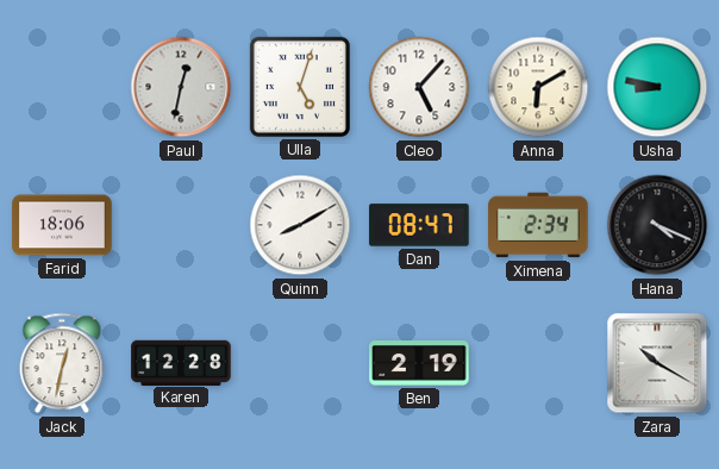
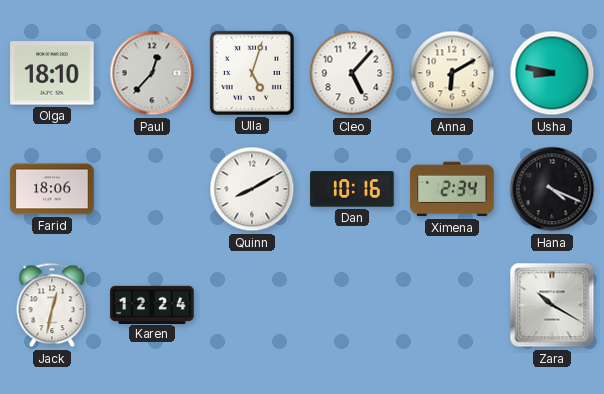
Olga: none -> 18:10 (52, 73)
Paul: 12:32 -> 12:37 (152, 73)
Dan: 08:47 -> 10:16 (352, 189)
Karen: 12:28 -> 12:24 (152, 304)
Ben: 2:19 -> none (419, 364)
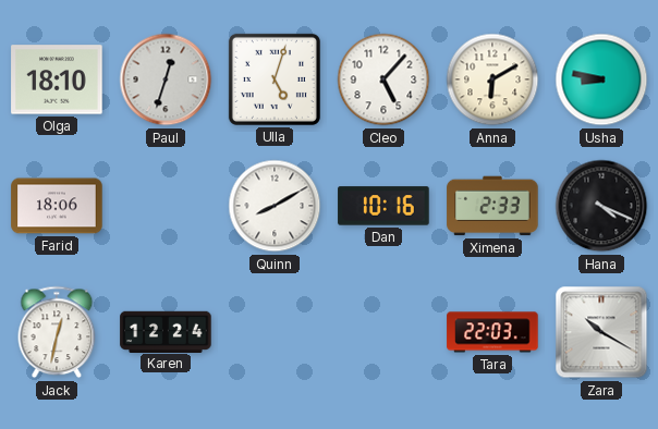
Paul: 12:37 -> 12:33 (166, 79)
Ximena: 2:34 -> 2:33 (492, 206)
Tara: none -> 22:03 (492, 332)
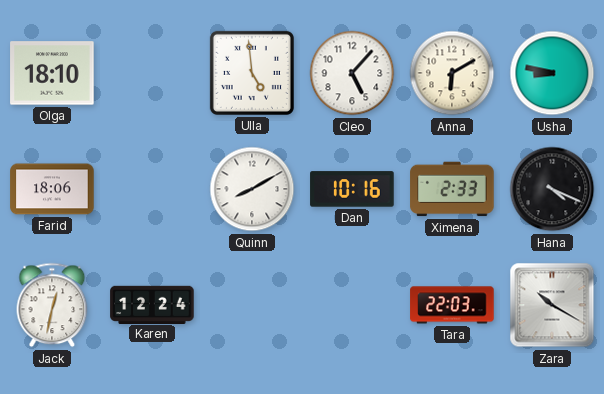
Paul: 12:33 -> none (166, 79)
Ulla: 5:03 -> 4:59 (252, 73)
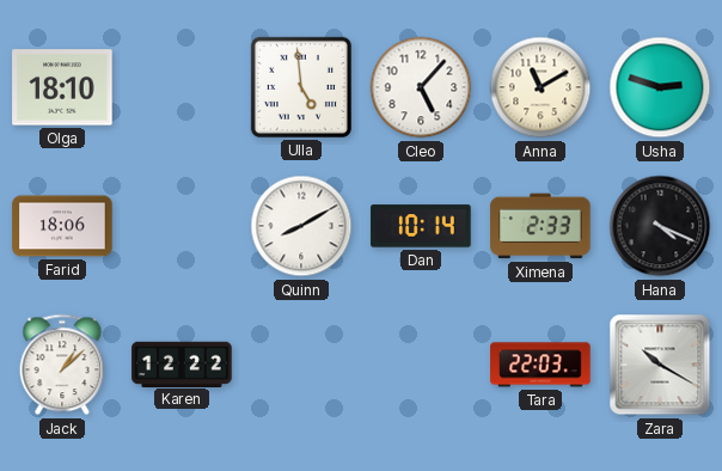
Anna: 6:10 -> 11:10 (540, 87)
Usha: 8:47 -> 2:48 (660, 87)
Dan: 10:16 -> 10:14 (421, 226)
Jack: 12:32 -> 1:08 (62, 365)
Karen: 12:24 -> 12:22 (182, 363)
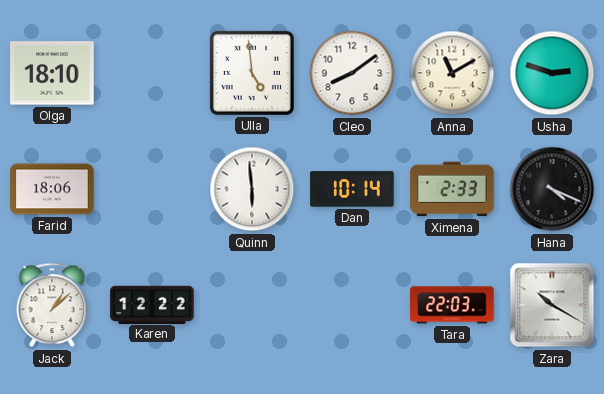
Cleo: 5:07 -> 8:09 (352, 73)
Quinn: 8:10 -> 5:59 (252, 189)
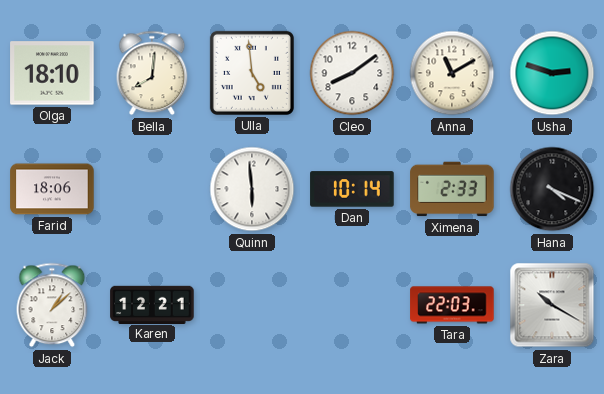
Bella: none -> 8:01 (152, 73)
Karen: 12:22 -> 12:21 (152, 304)
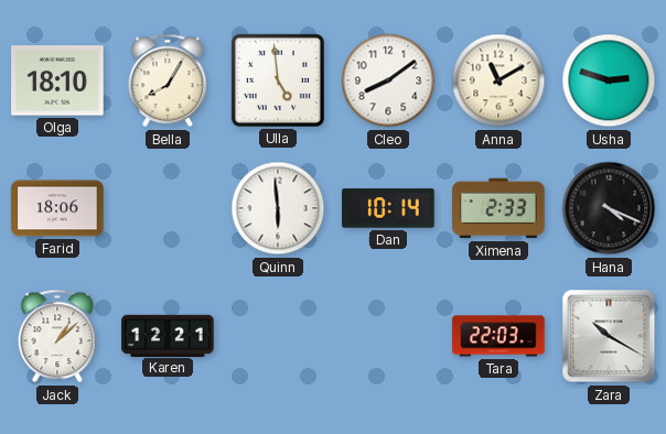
Bella: 8:01 -> 8:05 (168, 80)
